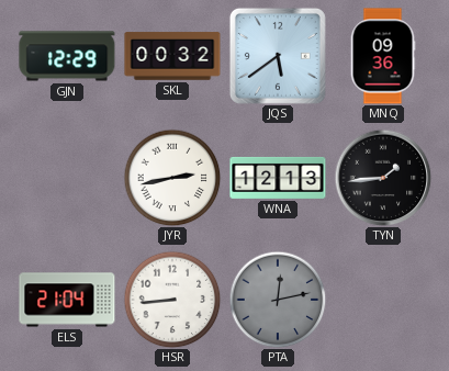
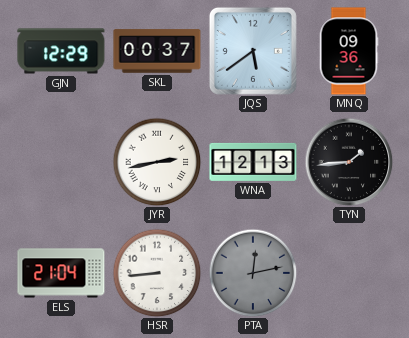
SKL: 00:32 -> 00:37 (157, 51)
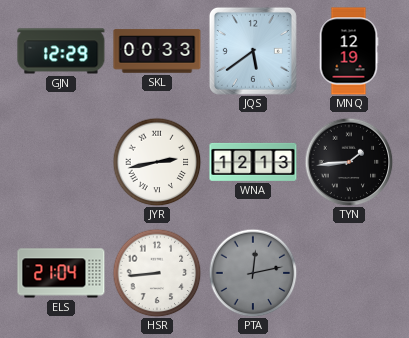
SKL: 00:37 -> 00:33 (157, 51)
MNQ: 09:36 -> 12:19 (349, 51)
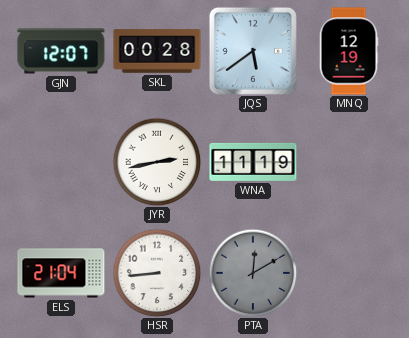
GJN: 12:29 -> 12:07 (61, 51)
SKL: 00:33 -> 00:28 (157, 51)
WNA: 12:13 -> 11:19 (253, 162)
TYN: 1:44 -> none (349, 162)
PTA: 12:13 -> 12:10 (253, 273)
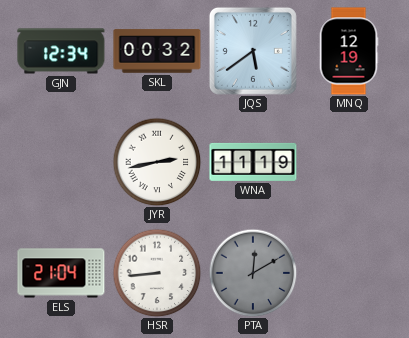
GJN: 12:07 -> 12:34 (61, 51)
SKL: 00:28 -> 00:32 (157, 51)
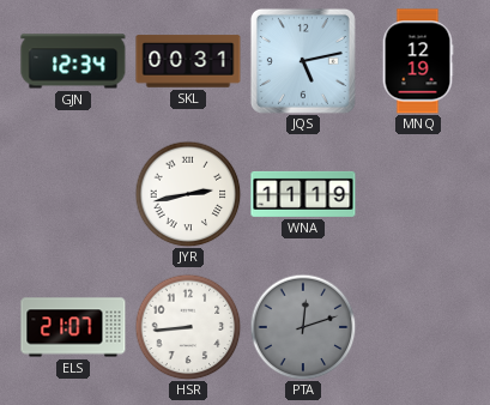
SKL: 00:32 -> 00:31 (188, 61)
JQS: 5:39 -> 5:13 (303, 61)
ELS: 21:04 -> 21:07 (73, 327)
PTA: 12:10 -> 12:12 (303, 327)
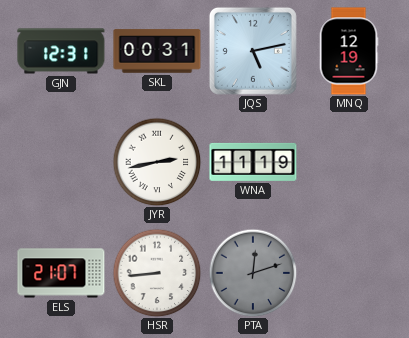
GJN: 12:34 -> 12:31 (61, 51)
